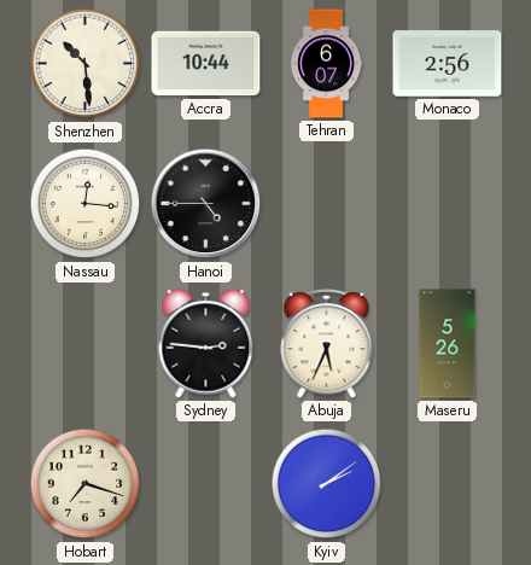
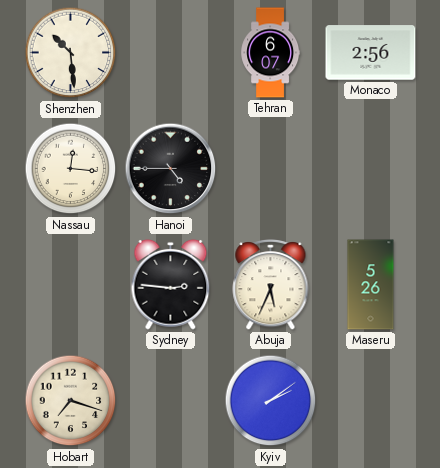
Accra: 10:44 -> none (206, 64)
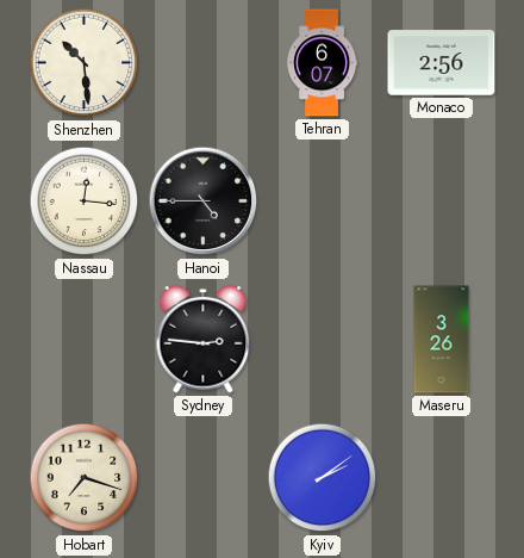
Abuja: 5:34 -> none (271, 285)
Maseru: 5:26 -> 3:26 (442, 340)
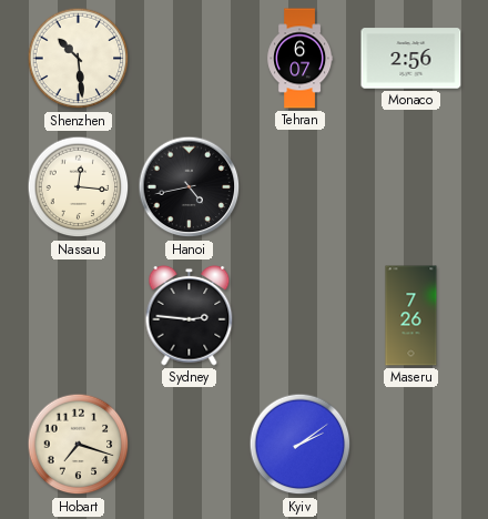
Hanoi: 4:45 -> 4:43 (190, 187)
Maseru: 3:26 -> 7:26 (411, 316)
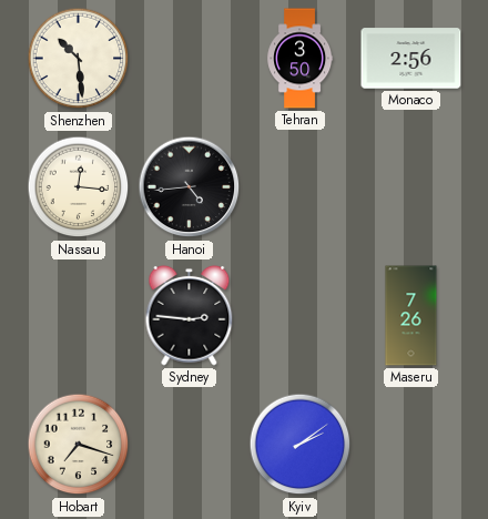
Tehran: 6:07 -> 3:50 (301, 59)
Hanoi: 4:43 -> 4:44 (190, 187)
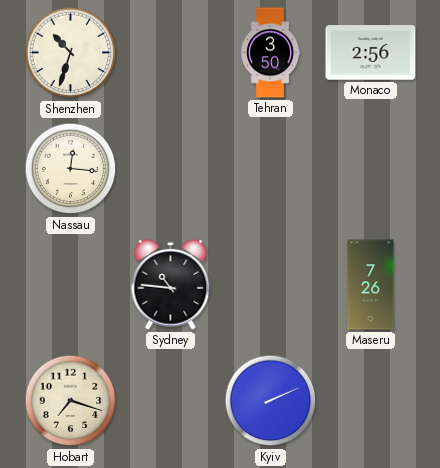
Shenzhen: 10:29 -> 10:33 (71, 53)
Hanoi: 4:44 -> none (190, 187)
Sydney: 2:46 -> 10:46 (171, 284)
Kyiv: 2:09 -> 2:11 (271, 401)
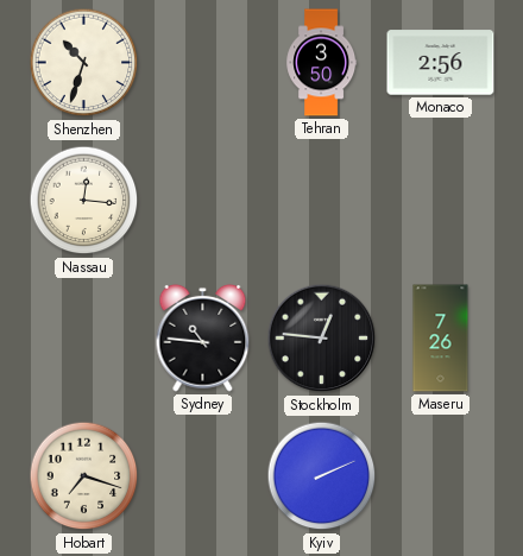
Stockholm: none -> 12:46 (322, 339)
